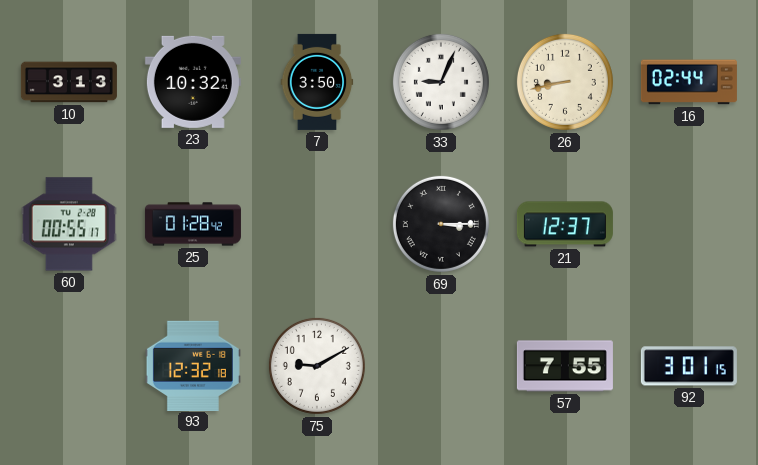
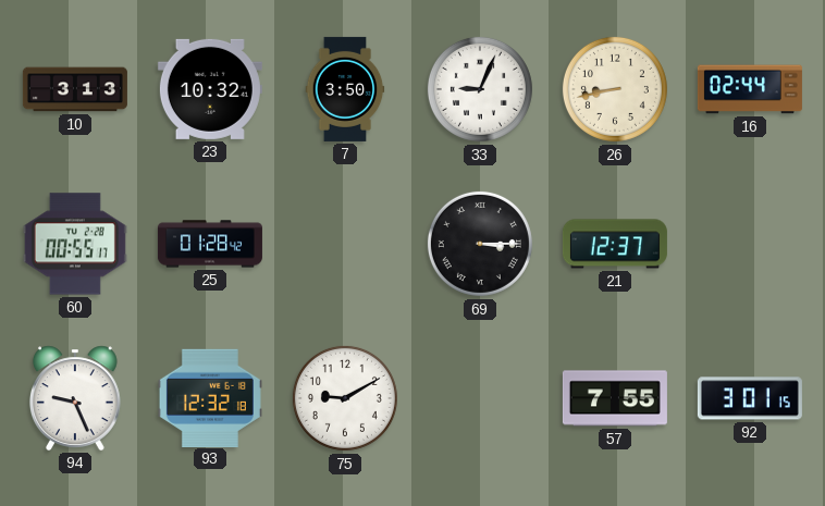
94: none -> 9:26 (75, 398)
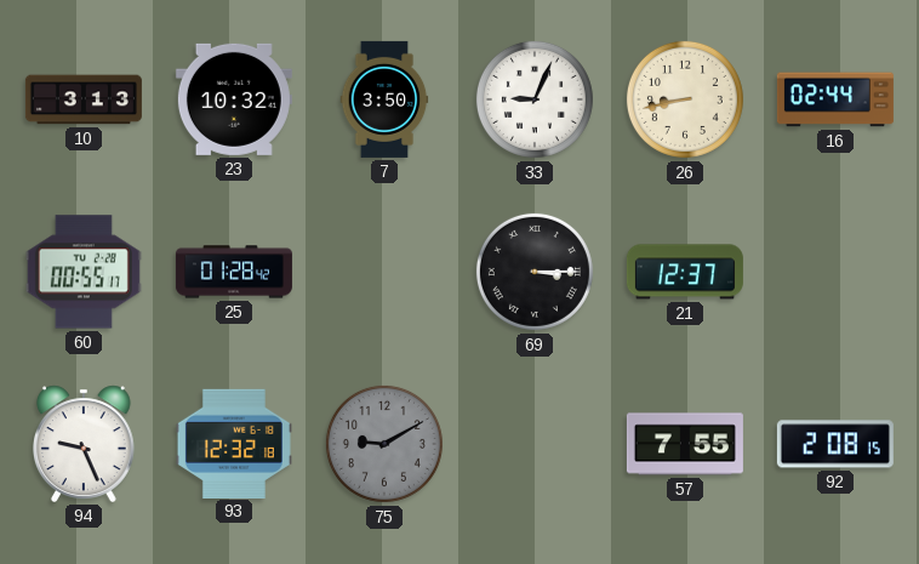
75 dial: white -> grey (384, 444)
92: 3:01 -> 2:08 (835, 444)
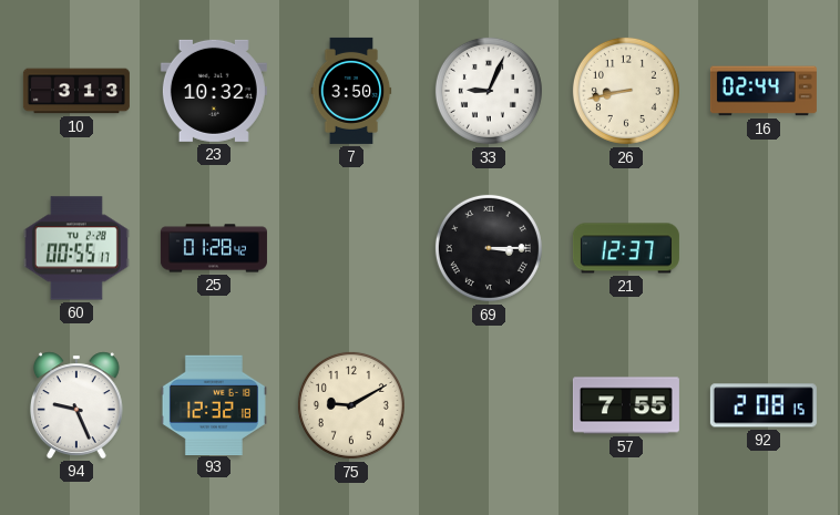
75 dial: grey -> cream (351, 405)
